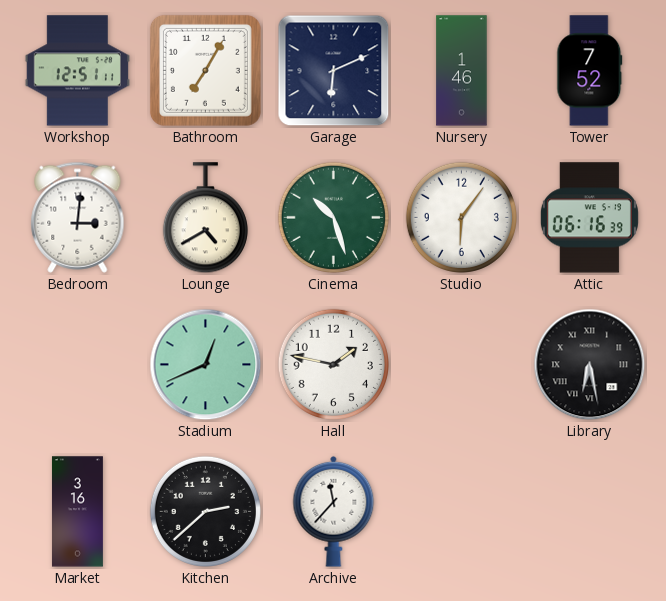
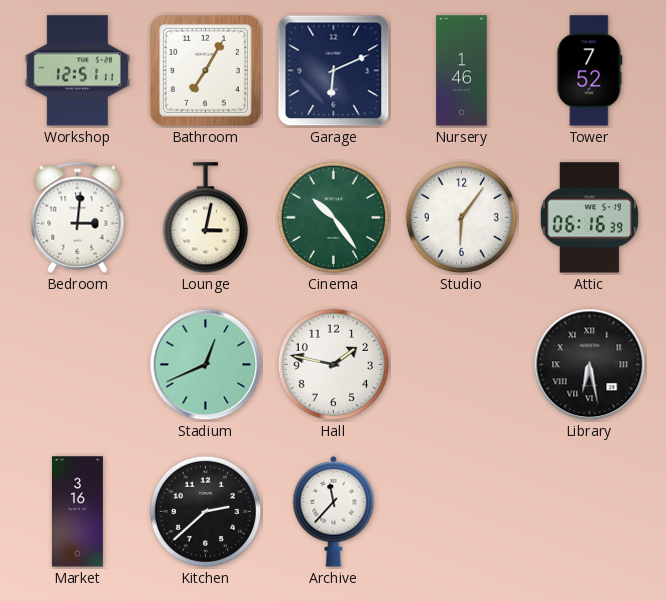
Lounge: 4:40 -> 3:02 (205, 218)
Cinema: 10:27 -> 10:24 (333, 217)
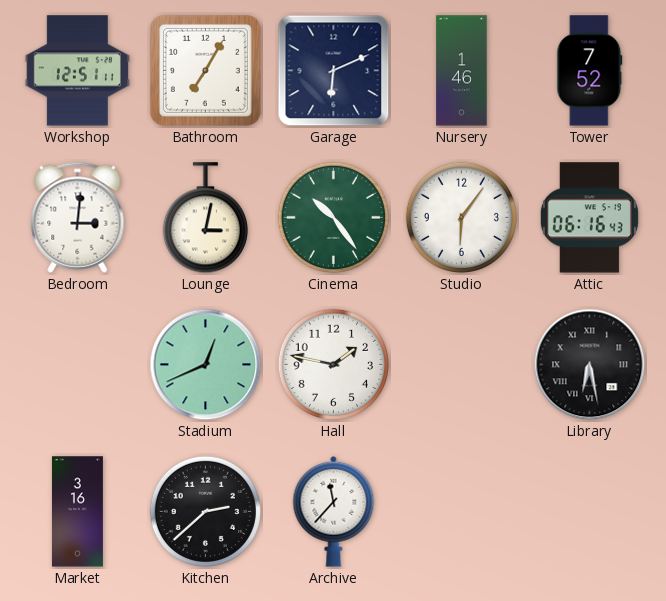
Attic: 06:16:39 -> 06:16:43 (589, 218)
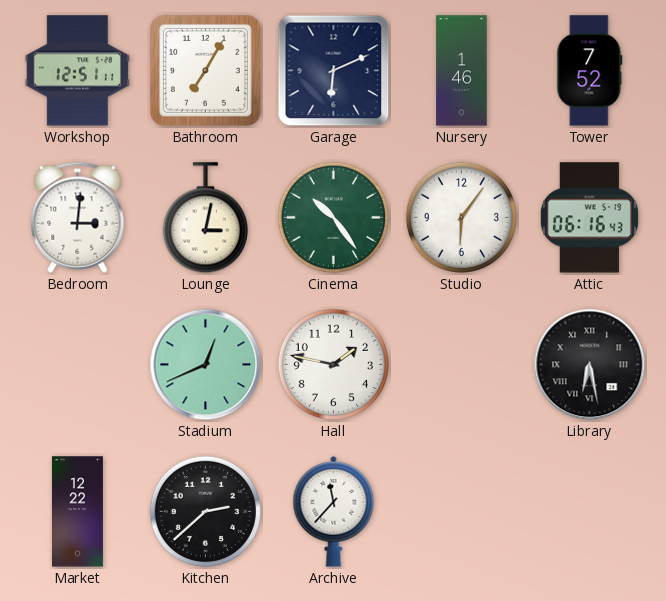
Market: 3:16 -> 12:22 (77, 512)
